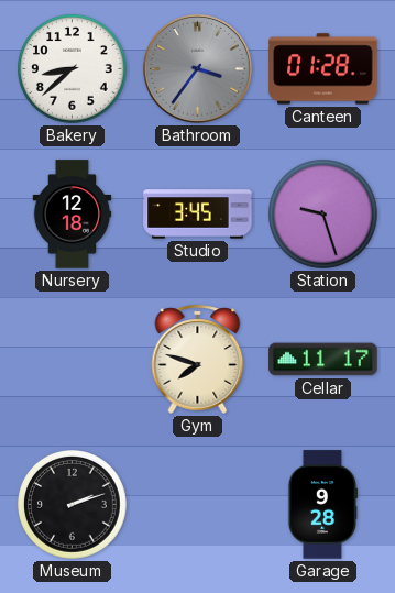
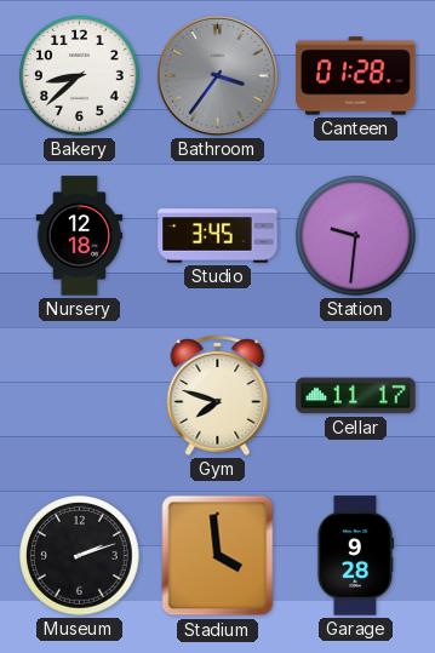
Station: 9:27 -> 9:31 (356, 236)
Stadium: none -> 3:59 (218, 556)
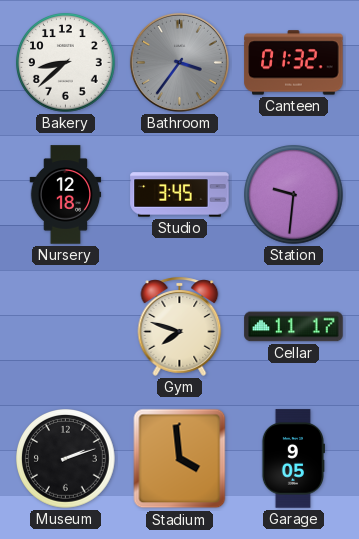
Canteen: 01:28 -> 01:32 (294, 63)
Garage: 9:28 -> 9:05 (292, 459)
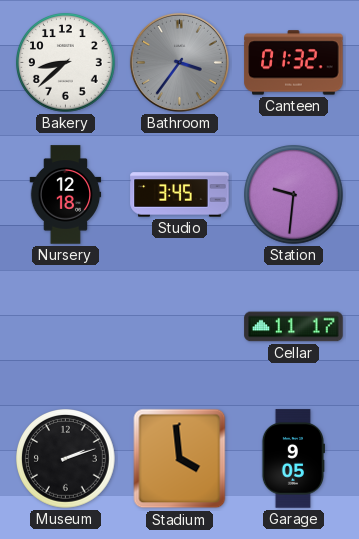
Gym: 7:48 -> none (180, 326)
